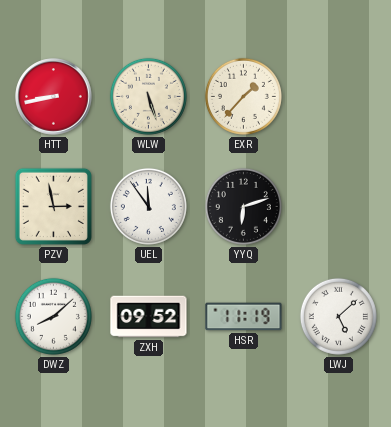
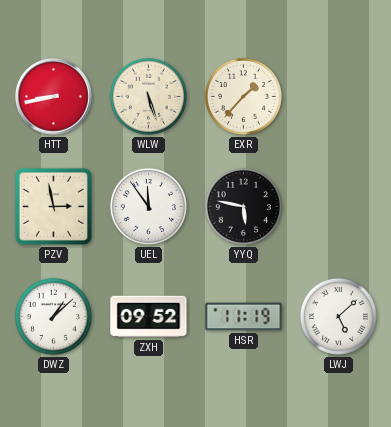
YYQ: 6:12 -> 5:47 (243, 206)
DWZ: 8:08 -> 1:08 (53, 316)
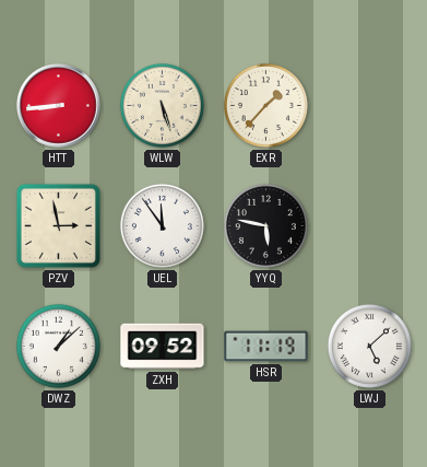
HTT: 8:43 -> 8:44 (59, 106)
